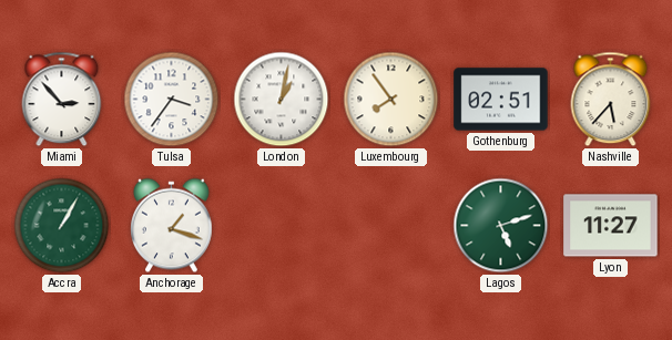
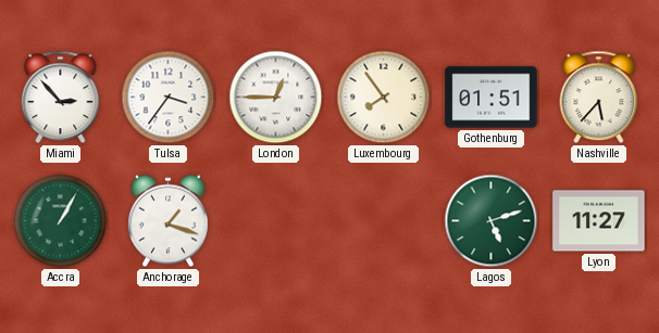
London: 1:02 -> 12:45 (276, 98)
Gothenburg: 02:51 -> 01:51 (492, 98)
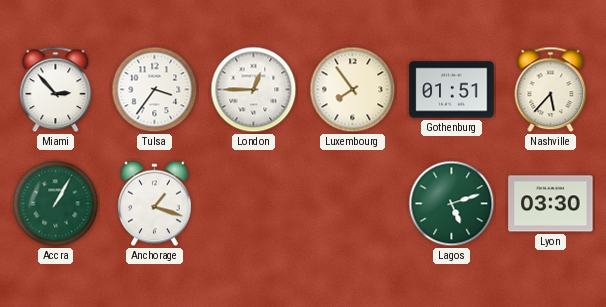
Lyon: 11:27 -> 03:30 (551, 204)
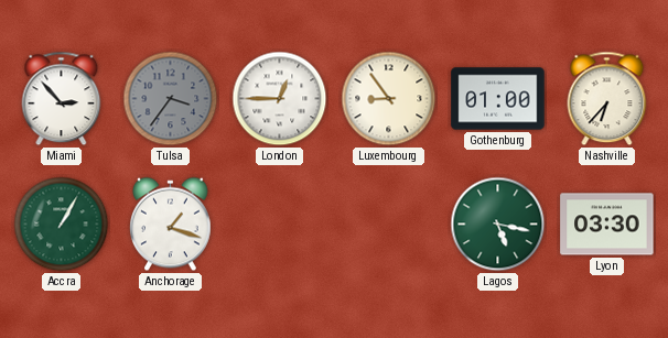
Tulsa dial: white -> grey (171, 99)
Luxembourg: 7:54 -> 8:54 (389, 99)
Gothenburg: 01:51 -> 01:00 (498, 99)
Nashville: 5:37 -> 6:37 (607, 99)
Lagos: 5:12 -> 5:17 (498, 225)
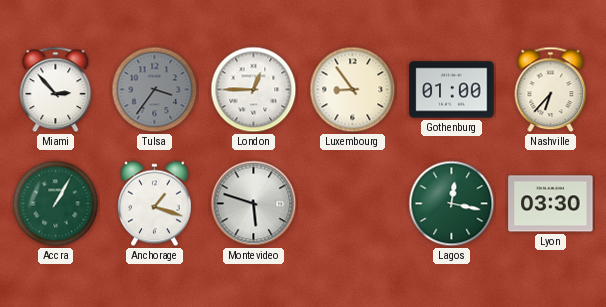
Montevideo: none -> 5:48 (254, 204)
Lagos: 5:17 -> 12:17 (452, 204)
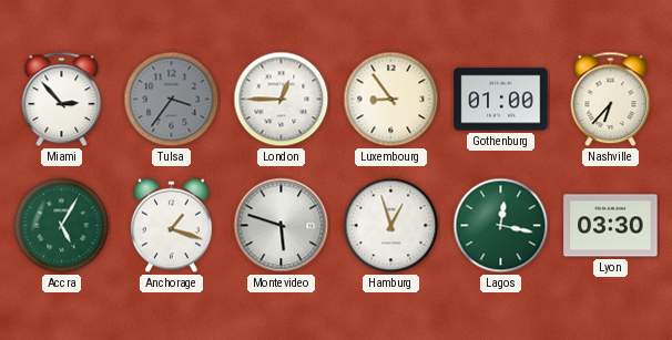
Accra: 1:05 -> 5:05 (62, 226)
Hamburg: none -> 12:57 (391, 226)
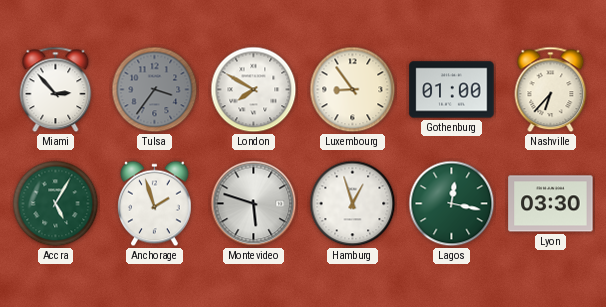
London: 12:45 -> 7:50 (254, 90)
Anchorage: 1:18 -> 1:57 (155, 204)
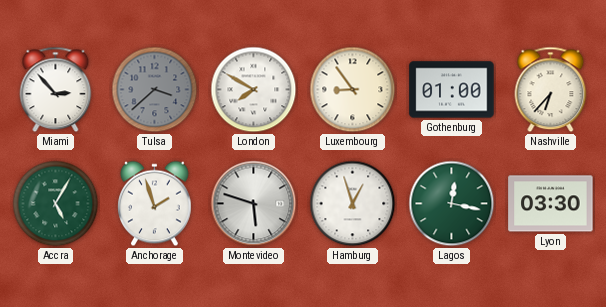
Tulsa: 3:36 -> 3:38 (155, 90)
